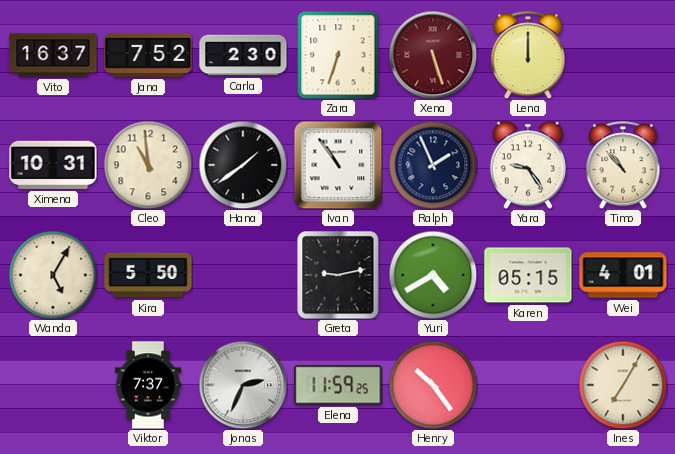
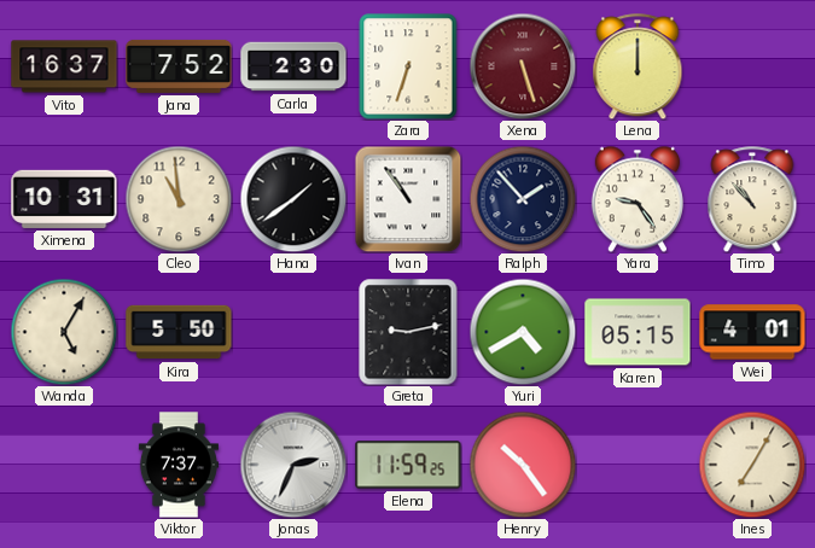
Ralph: 1:56 -> 1:53 (523, 199)
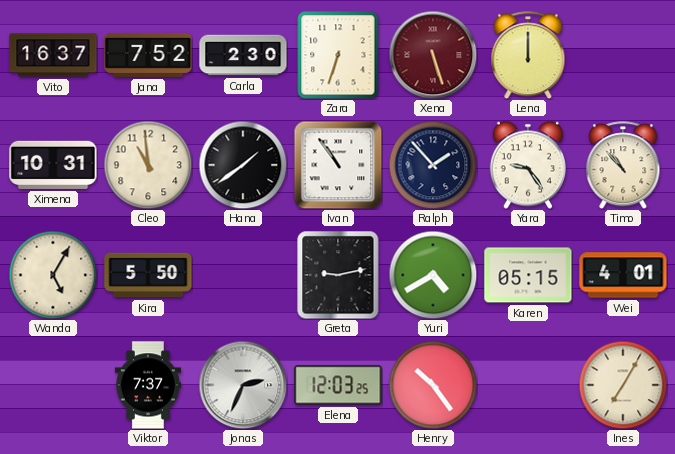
Elena: 11:59 -> 12:03 (338, 385)
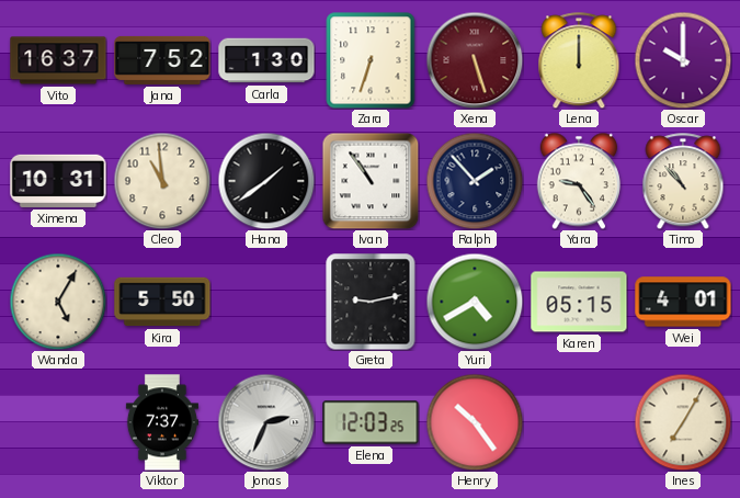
Carla: 2:30 -> 1:30 (266, 60)
Oscar: none -> 10:00 (683, 60)
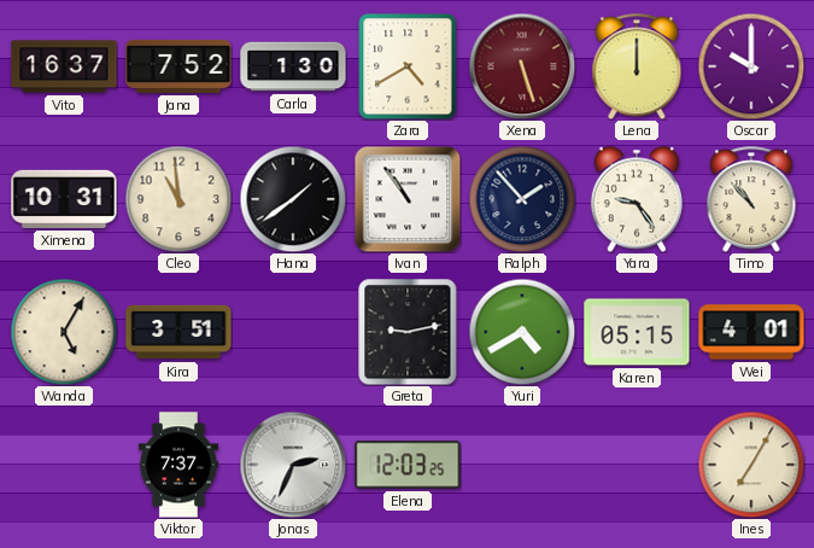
Zara: 6:33 -> 4:40 (408, 66)
Kira: 5:50 -> 3:51 (178, 332)
Henry: 10:24 -> none (475, 422)
